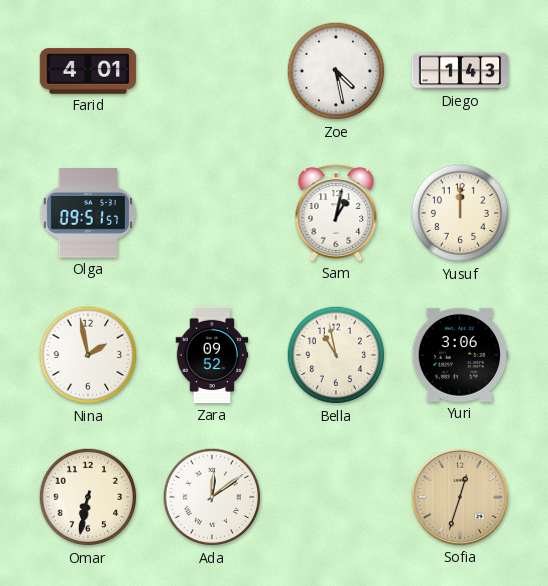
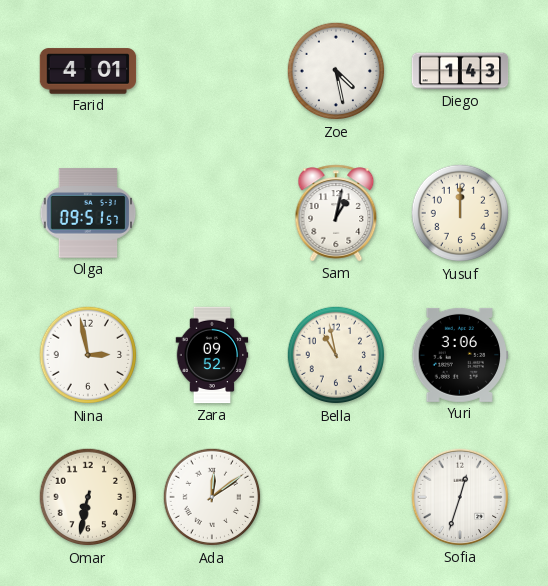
Nina: 1:58 -> 2:58 (88, 355)
Sofia dial: champagne -> white (460, 497)
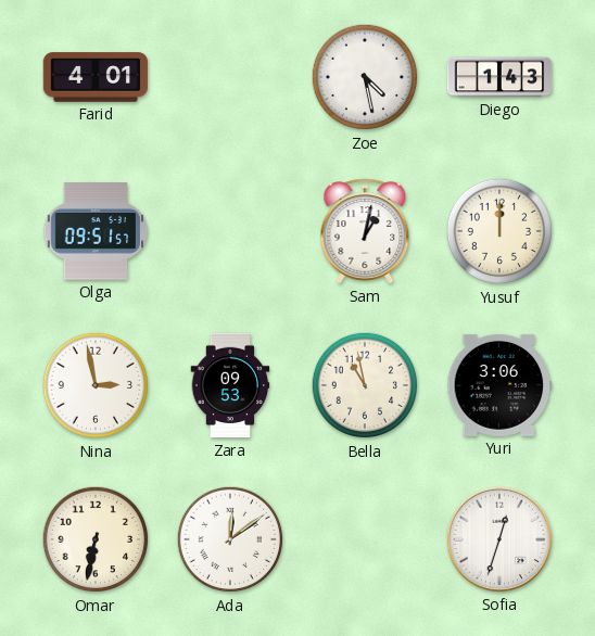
Zara: 09:52 -> 09:53 (230, 385)
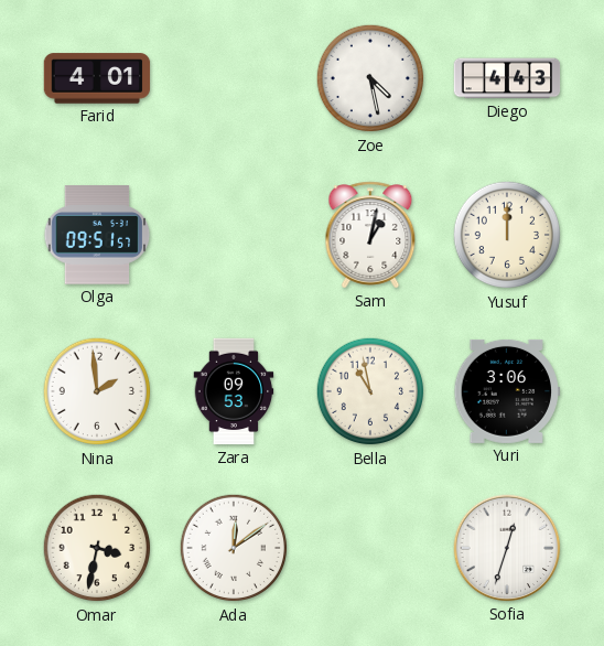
Diego: 1:43 -> 4:43 (507, 78)
Nina: 2:58 -> 1:59 (97, 391)
Omar: 6:32 -> 3:32 (97, 548)
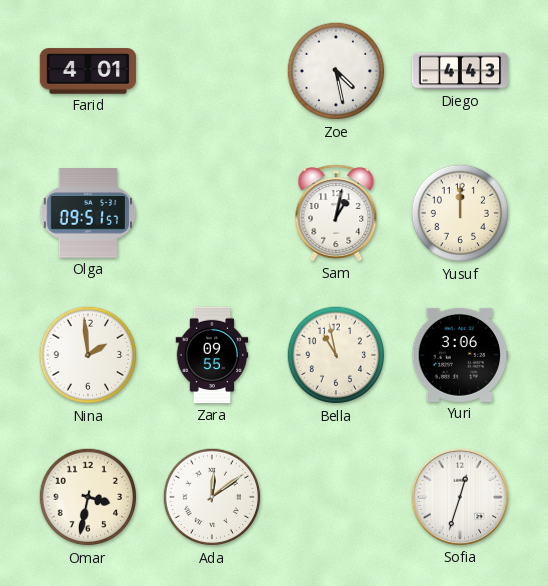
Zara: 09:53 -> 09:55 (212, 355)
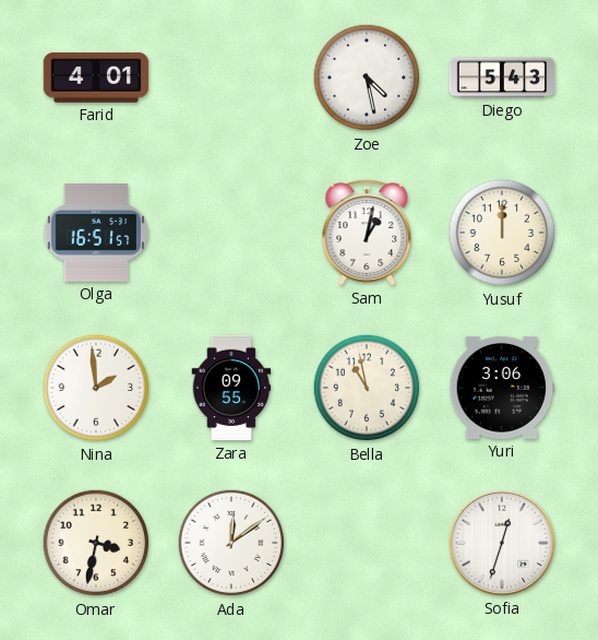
Diego: 4:43 -> 5:43 (502, 78)
Olga: 09:51 -> 16:51 (96, 233)
